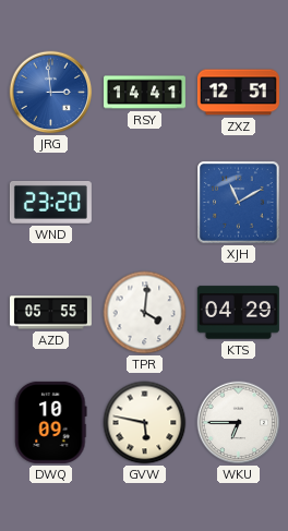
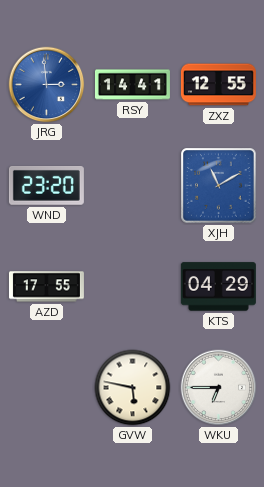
ZXZ: 12:51 -> 12:55 (218, 85)
AZD: 05:55 -> 17:55 (46, 287)
TPR: 4:01 -> none (145, 313)
DWQ: 10:09 -> none (51, 422)
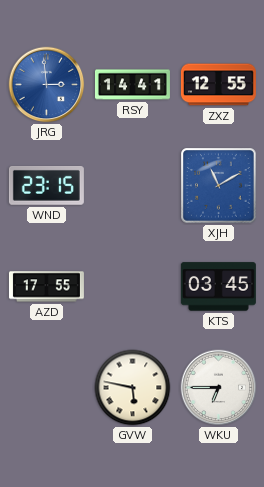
WND: 23:20 -> 23:15 (46, 185)
KTS: 04:29 -> 03:45 (218, 287)
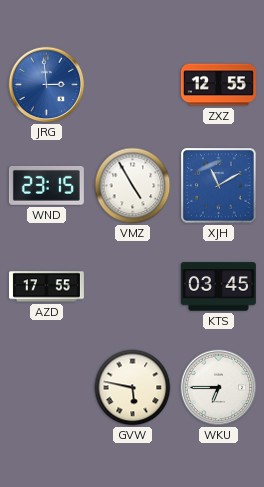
RSY: 14:41 -> none (132, 85)
VMZ: none -> 4:55 (133, 186)
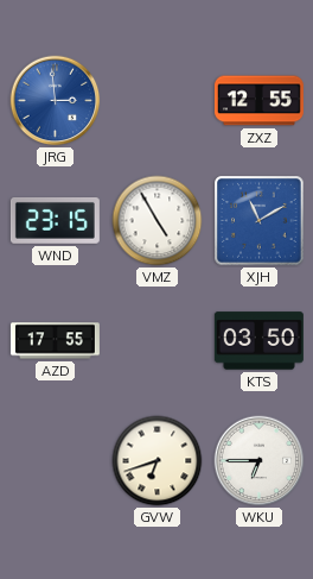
KTS: 03:45 -> 03:50 (258, 341)
GVW: 5:47 -> 6:42 (158, 461)
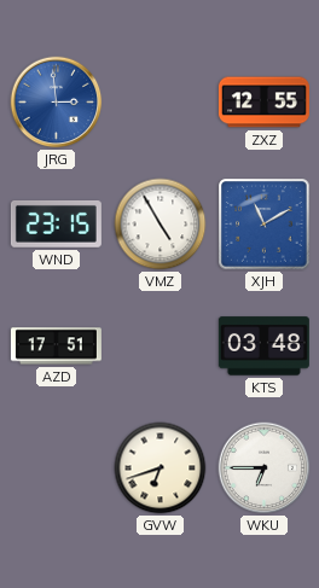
AZD: 17:55 -> 17:51 (56, 347)
KTS: 03:50 -> 03:48 (263, 347)
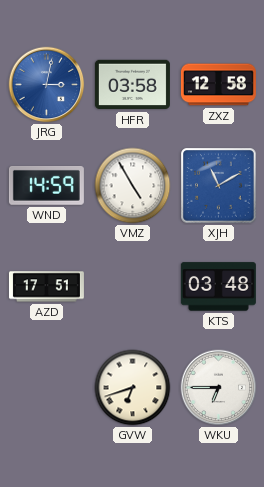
JRG: 2:59 -> 3:02 (47, 85)
HFR: none -> 03:58 (132, 85)
ZXZ: 12:55 -> 12:58 (218, 85)
WND: 23:15 -> 14:59 (46, 185)
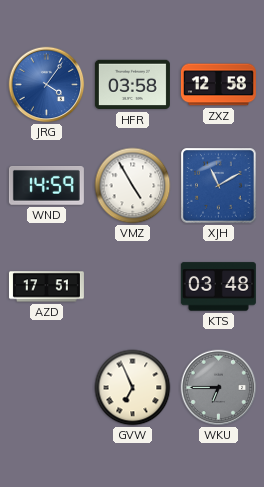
JRG: 3:02 -> 4:06 (47, 85)
GVW: 6:42 -> 6:56 (133, 388)
WKU dial: white -> grey (219, 388)
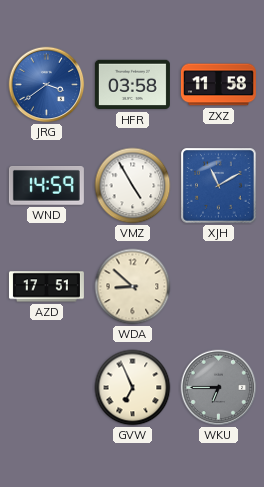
JRG: 4:06 -> 3:39 (47, 85)
ZXZ: 12:58 -> 11:58 (218, 85)
WDA: none -> 8:52 (133, 287)
KTS: 03:48 -> none (218, 287)
